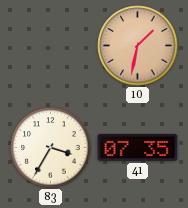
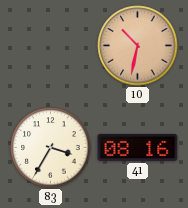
10: 1:32 -> 10:32 (138, 46)
41: 07:35 -> 08:16 (138, 147)
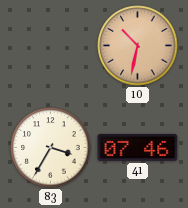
41: 08:16 -> 07:46 (138, 147)
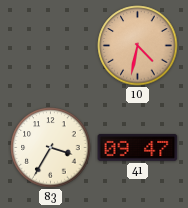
10: 10:32 -> 4:32 (138, 46)
41: 07:46 -> 09:47 (138, 147)
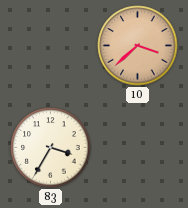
10: 4:32 -> 3:38 (138, 46)
41: 09:47 -> none (138, 147)
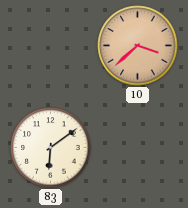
83: 3:35 -> 6:09 (51, 148)
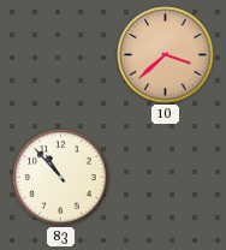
83: 6:09 -> 10:53 (61, 178)
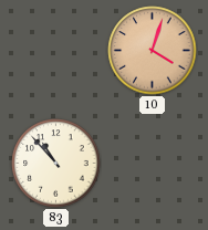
10: 3:38 -> 4:03 (153, 51)
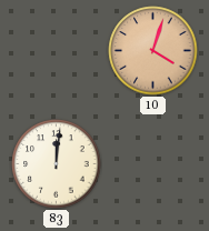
83: 10:53 -> 12:01 (57, 164)
